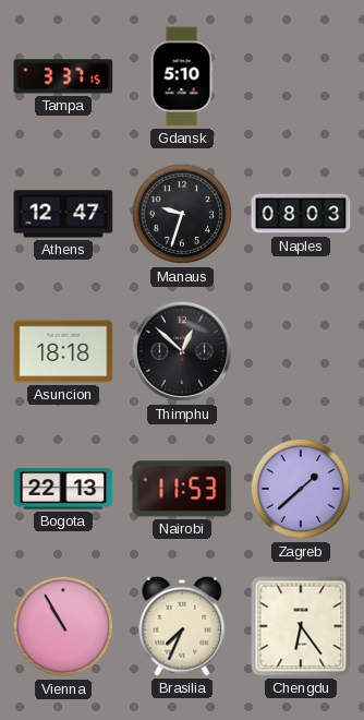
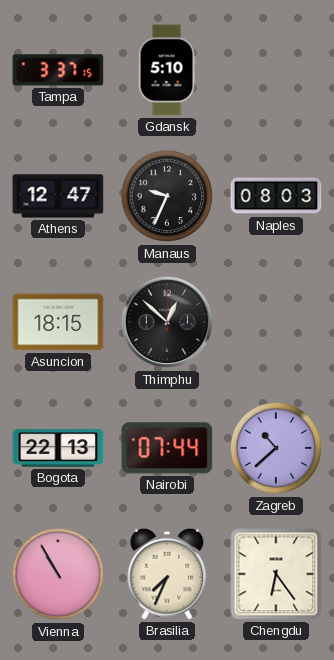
Manaus: 9:33 -> 9:34 (167, 196)
Asuncion: 18:18 -> 18:15 (58, 322)
Nairobi: 11:53 -> 07:44 (167, 448)
Zagreb: 1:38 -> 10:38 (276, 448)
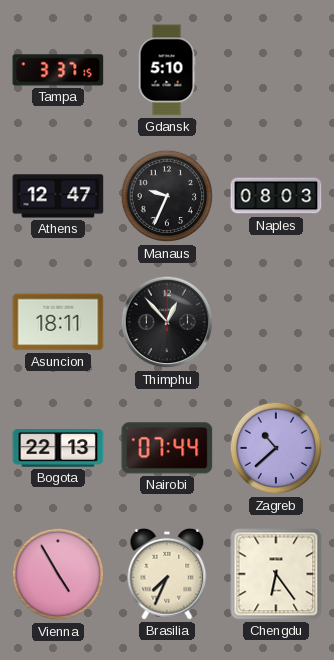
Asuncion: 18:15 -> 18:11 (58, 322)
Thimphu: 12:52 -> 12:53 (167, 322)
Vienna: 10:55 -> 4:55 (58, 574)
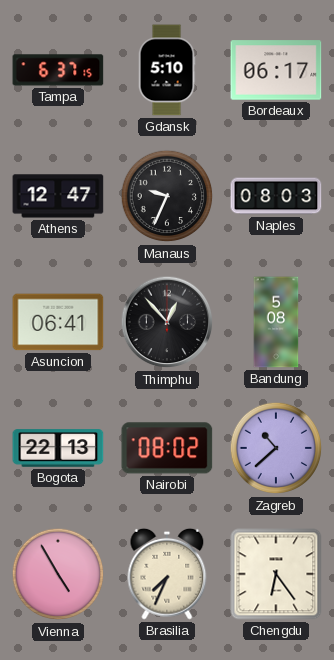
Tampa: 3:37 -> 6:37 (58, 70)
Bordeaux: none -> 06:17 (276, 70)
Asuncion: 18:11 -> 06:41 (58, 322)
Bandung: none -> 5:08 (276, 322)
Nairobi: 07:44 -> 08:02 (167, 448)
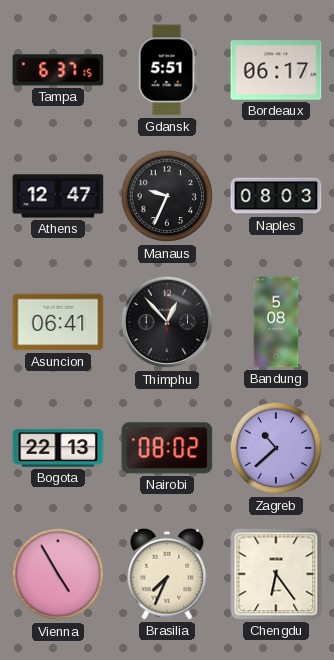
Gdansk: 5:10 -> 5:51 (167, 70)
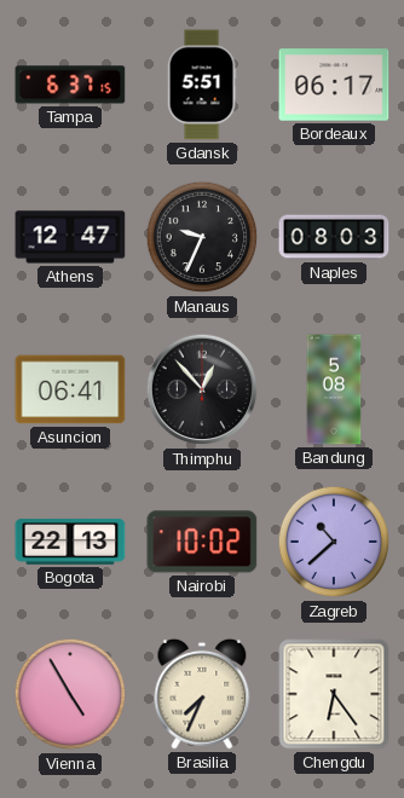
Nairobi: 08:02 -> 10:02 (202, 542)
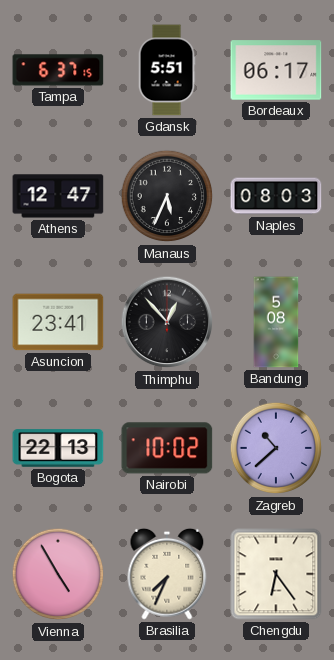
Manaus: 9:34 -> 5:34 (167, 196)
Asuncion: 06:41 -> 23:41 (58, 322)
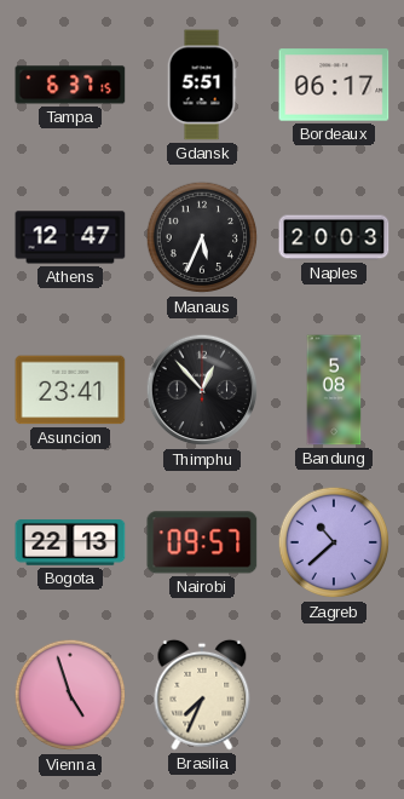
Naples: 08:03 -> 20:03 (334, 237)
Nairobi: 10:02 -> 09:57 (202, 542)
Vienna: 4:55 -> 4:57 (70, 695)
Chengdu: 6:24 -> none (276, 574)
